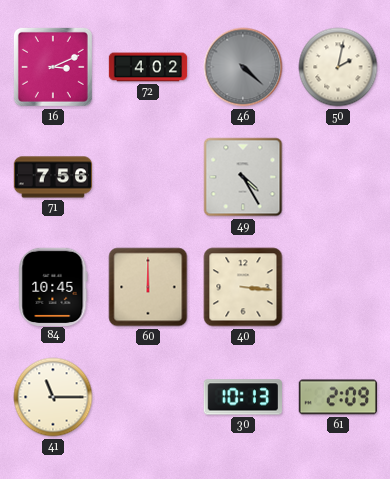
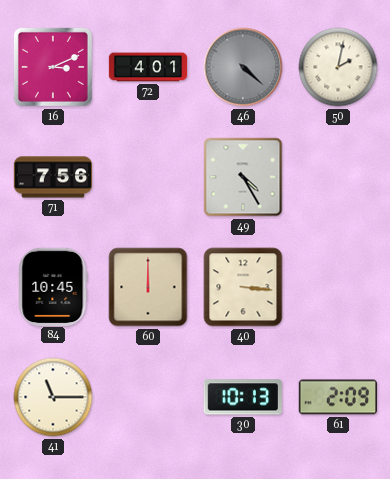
72: 4:02 -> 4:01 (148, 67)
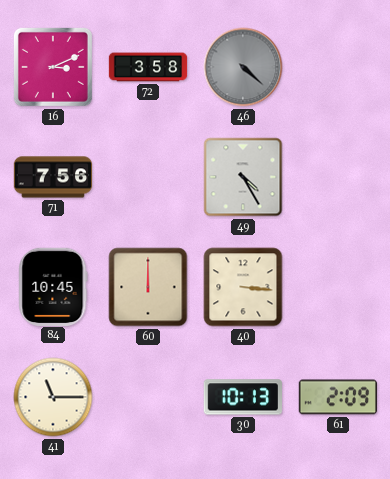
72: 4:01 -> 3:58 (148, 67)
50: 2:02 -> none (338, 67)
